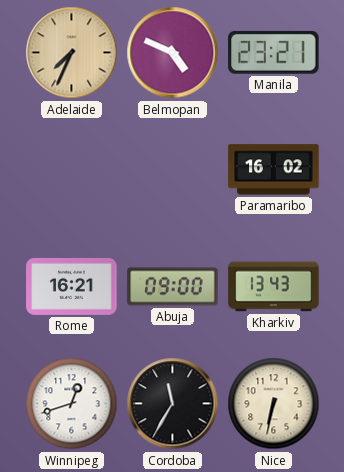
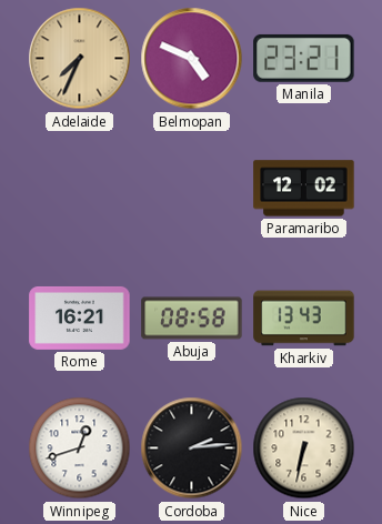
Paramaribo: 16:02 -> 12:02 (304, 189)
Abuja: 09:00 -> 08:58 (192, 319)
Cordoba: 11:35 -> 2:14 (192, 449)
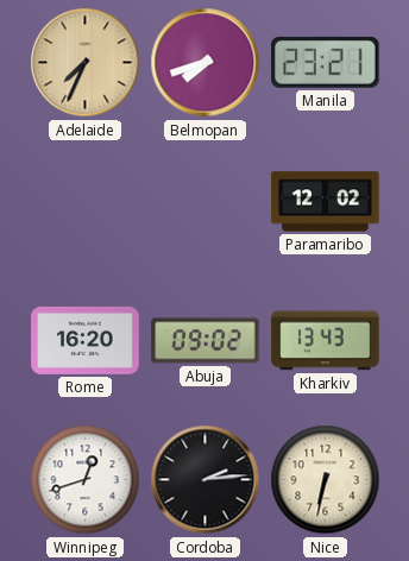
Belmopan: 4:49 -> 7:42 (206, 63)
Rome: 16:21 -> 16:20 (86, 340)
Abuja: 08:58 -> 09:02 (206, 341)
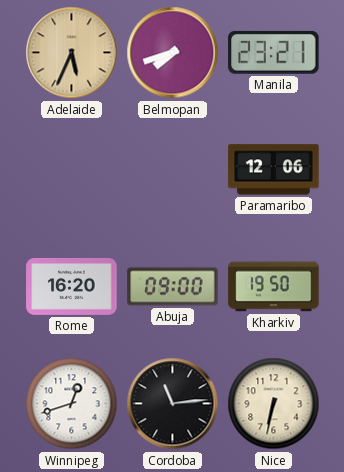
Adelaide: 7:34 -> 5:34 (72, 53)
Paramaribo: 12:02 -> 12:06 (274, 170)
Abuja: 09:02 -> 09:00 (173, 287)
Kharkiv: 13:43 -> 19:50 (274, 287)
Cordoba: 2:14 -> 11:14 (173, 404)
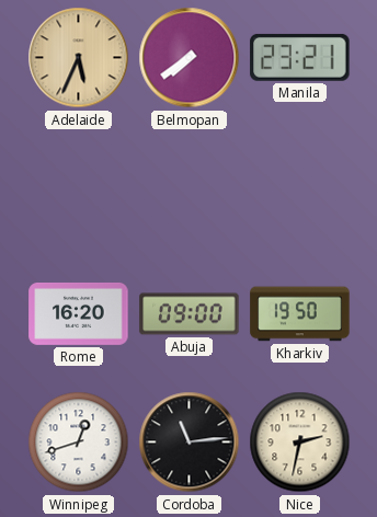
Belmopan: 7:42 -> 7:39 (190, 58)
Paramaribo: 12:06 -> none (274, 170)
Nice: 6:32 -> 2:32 (300, 443)
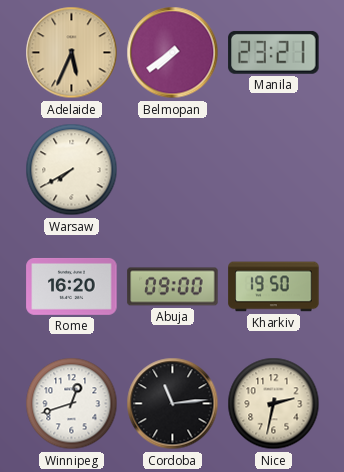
Warsaw: none -> 7:40 (72, 170)
